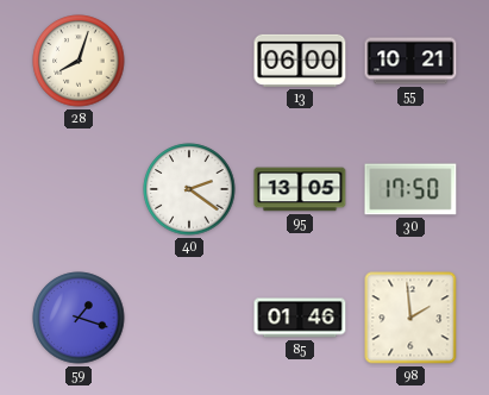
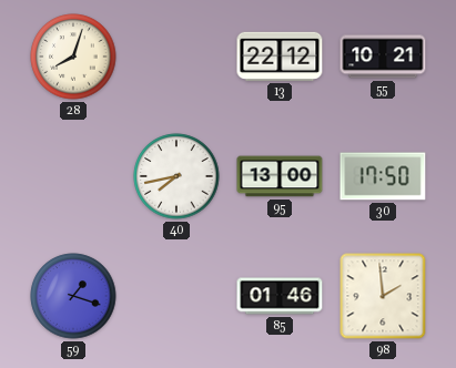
13: 06:00 -> 22:12 (280, 57)
40: 2:21 -> 7:43 (176, 176)
95: 13:05 -> 13:00 (280, 176)
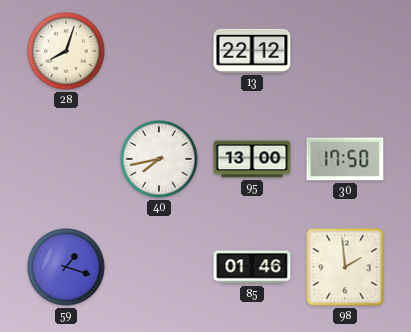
55: 10:21 -> none (383, 57)
